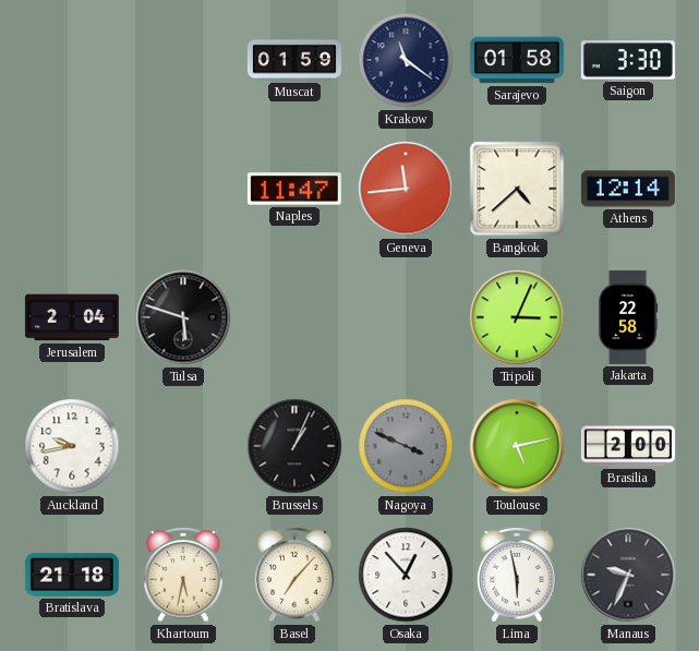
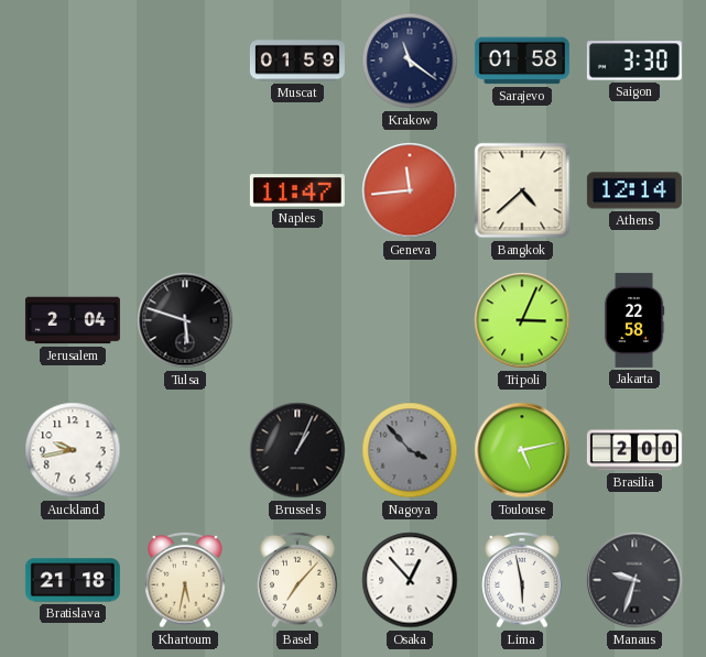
Nagoya: 3:49 -> 3:53 (410, 450)
Manaus: 9:34 -> 9:33 (634, 580)
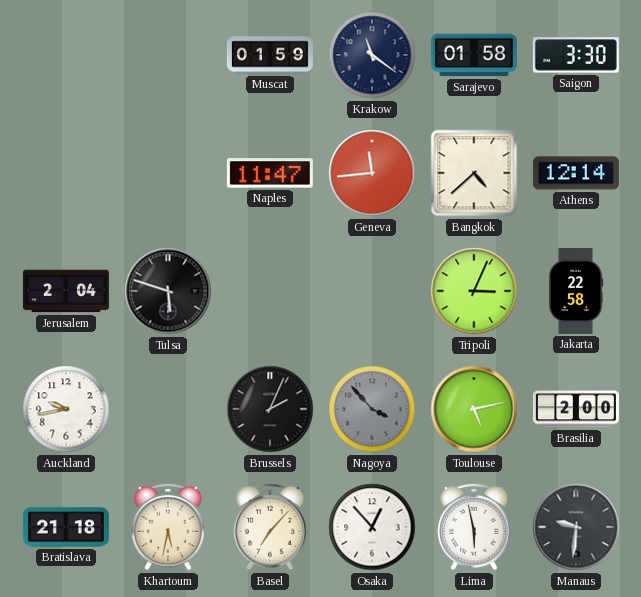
Brussels: 1:04 -> 2:04 (270, 409)
Manaus: 9:33 -> 9:31 (576, 527)
